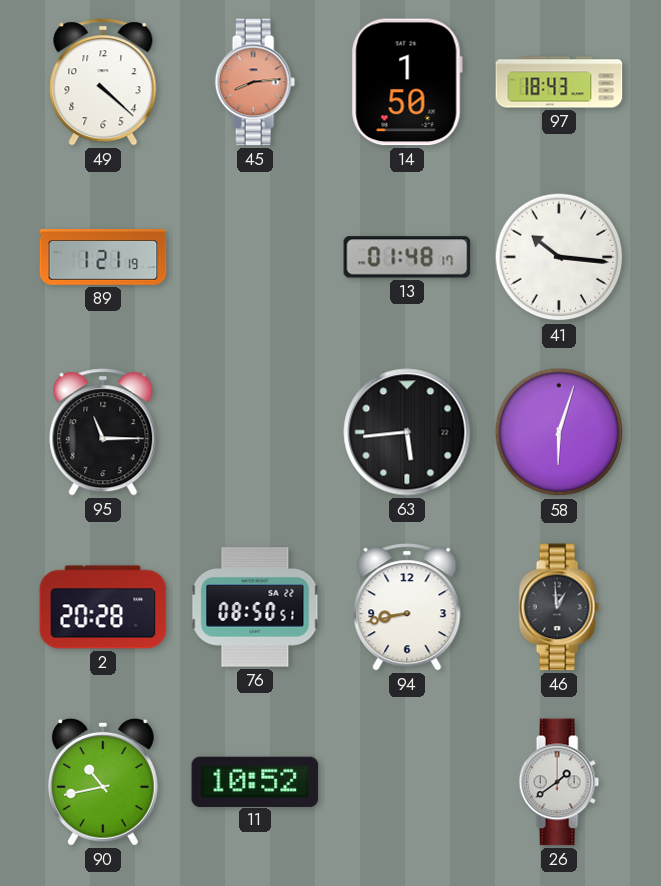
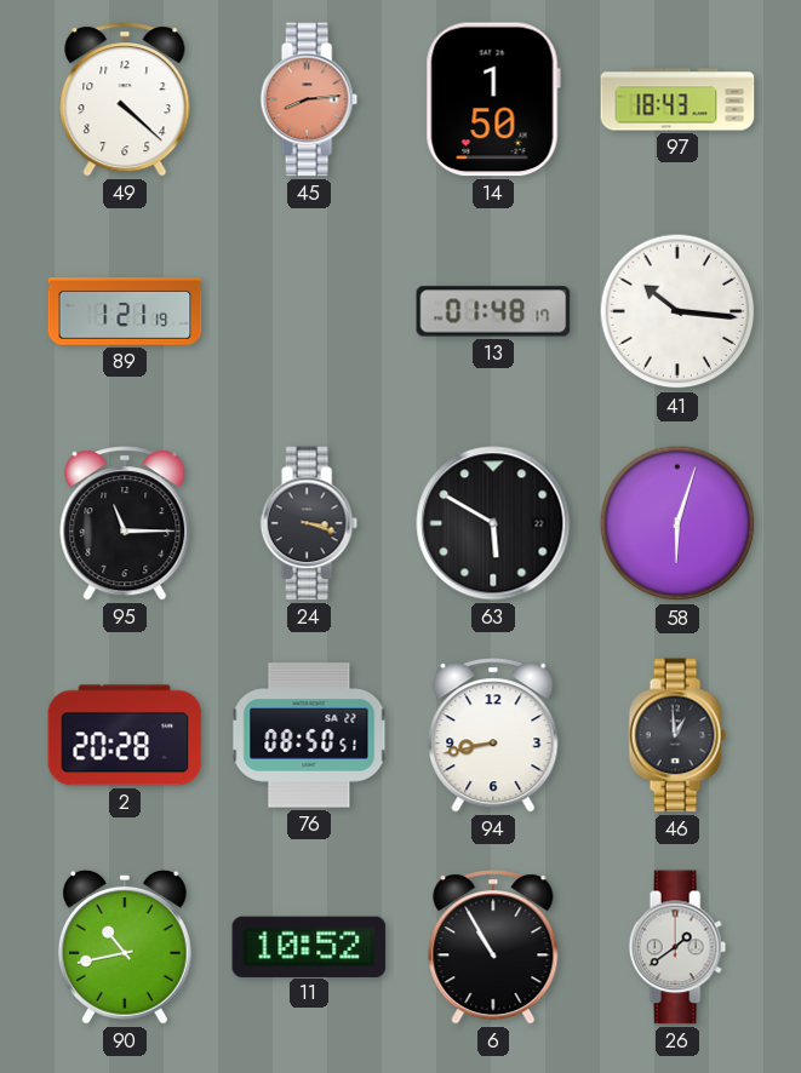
24: none -> 3:18 (309, 523)
63: 5:44 -> 5:50 (493, 523)
6: none -> 10:55 (493, 947)
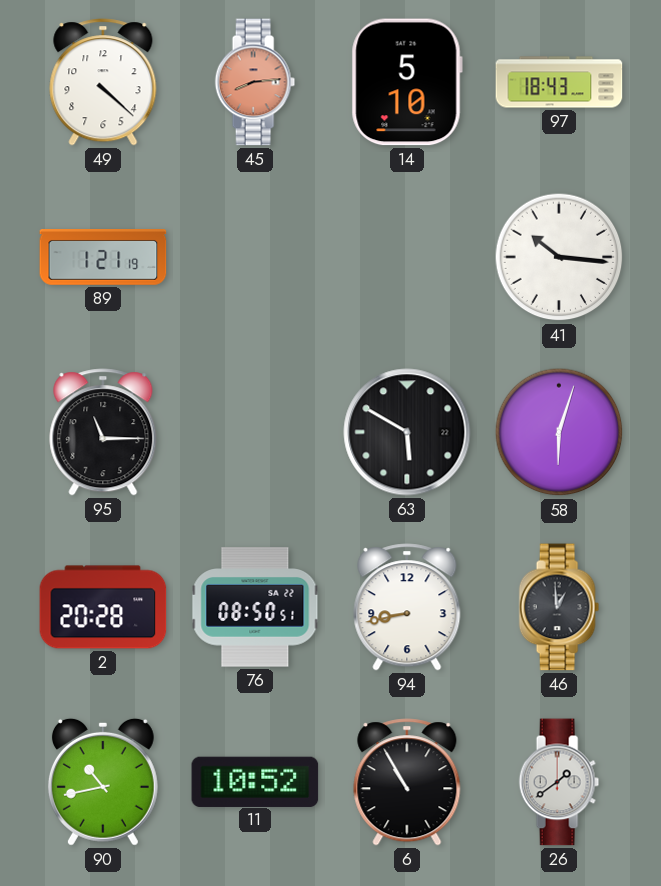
14: 1:50 -> 5:10 (407, 82)
13: 01:48 -> none (493, 311)
24: 3:18 -> none (309, 523)
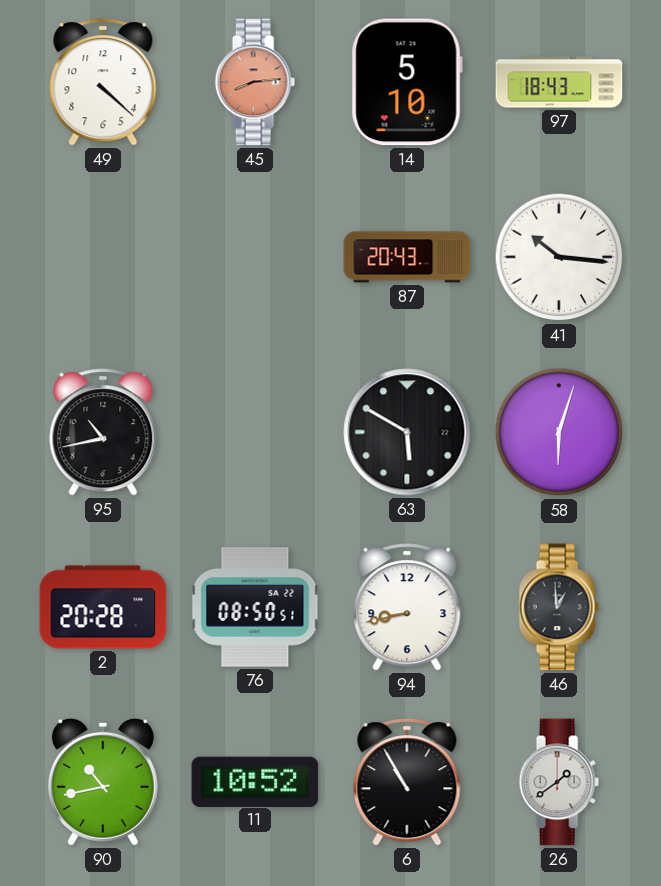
89: 1:21 -> none (103, 257)
87: none -> 20:43 (407, 257)
95: 11:15 -> 10:43 (103, 432)
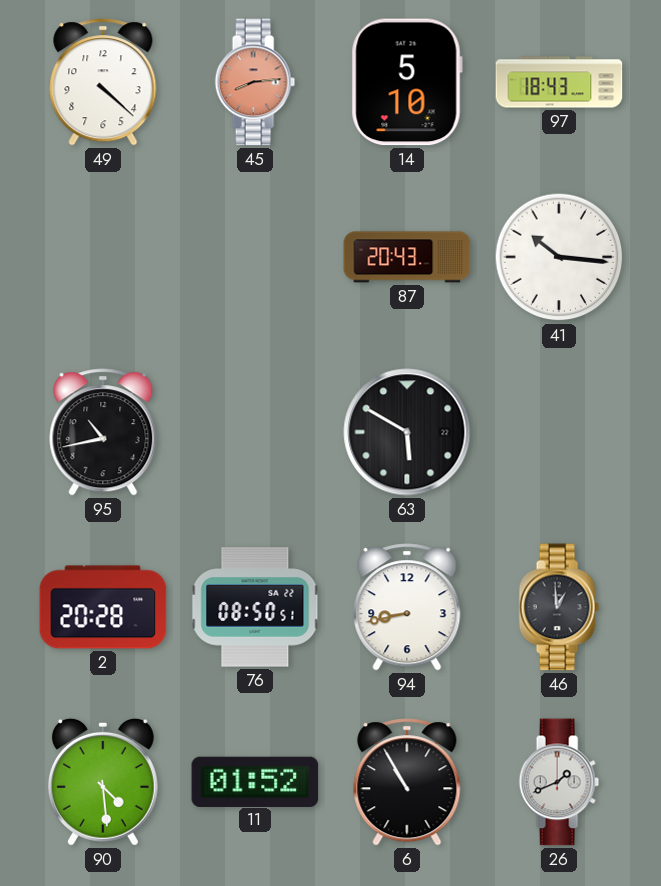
58: 6:03 -> none (559, 432)
90: 10:43 -> 4:29 (103, 782)
11: 10:52 -> 01:52 (255, 781)
26: 1:39 -> 1:41 (559, 782)
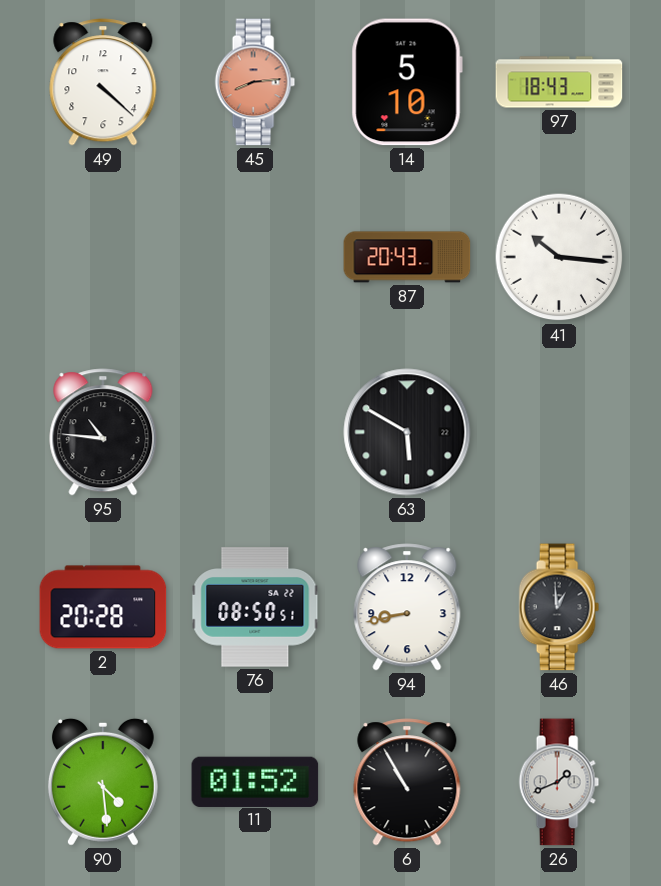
95: 10:43 -> 10:46 (103, 432)
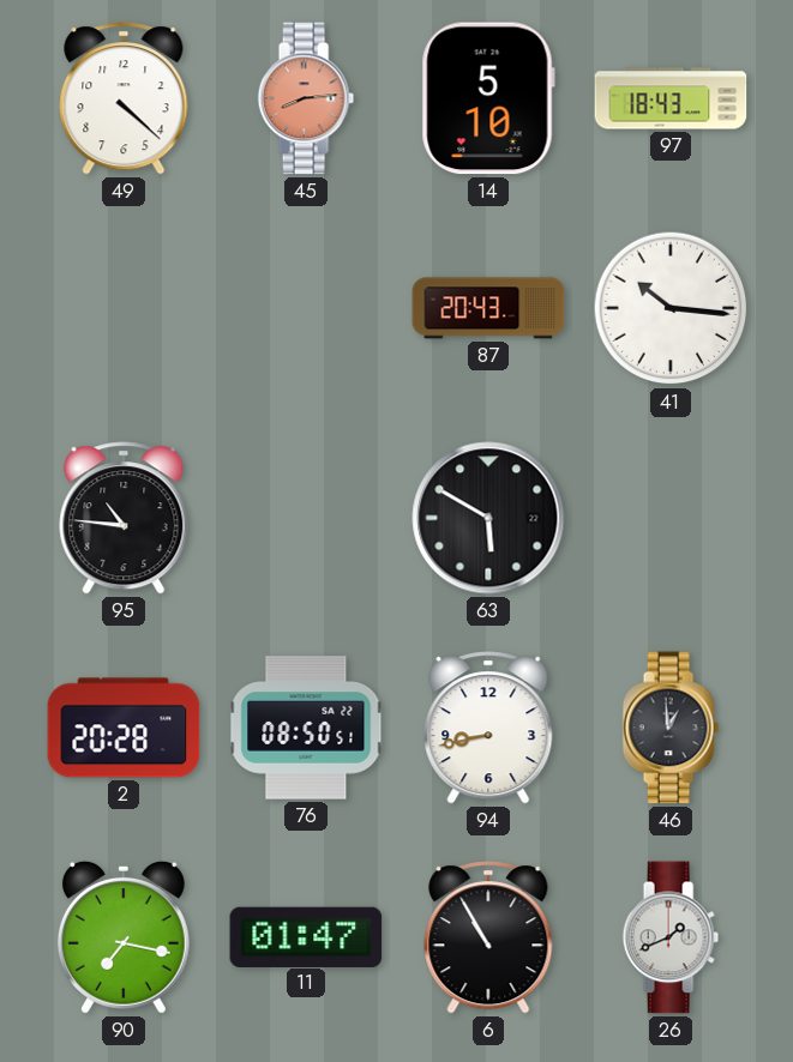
90: 4:29 -> 7:17 (124, 937)
11: 01:52 -> 01:47 (306, 936)
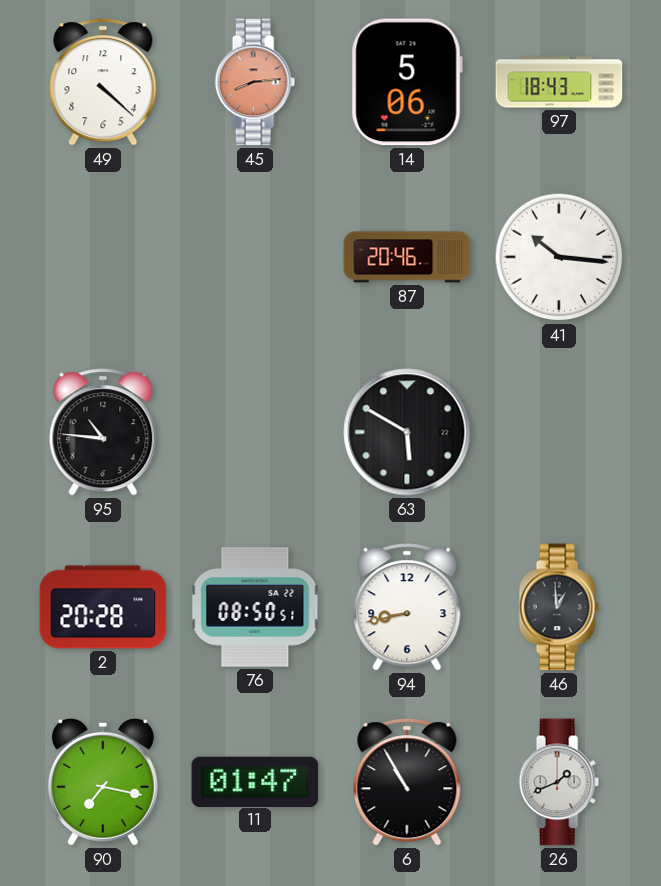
14: 5:10 -> 5:06 (407, 82)
87: 20:43 -> 20:46 (407, 257)
